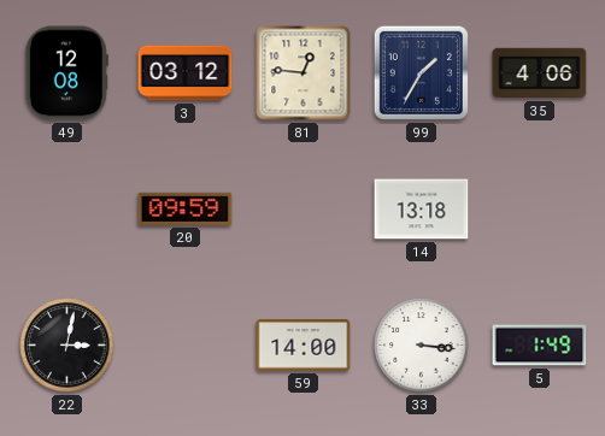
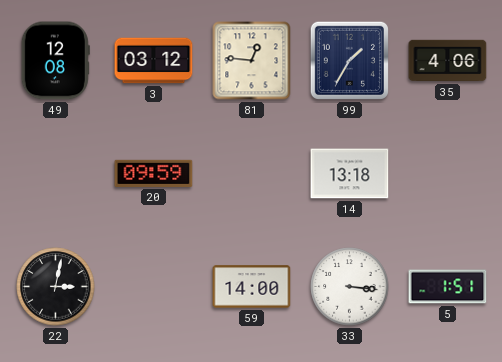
5: 1:49 -> 1:51 (448, 287)
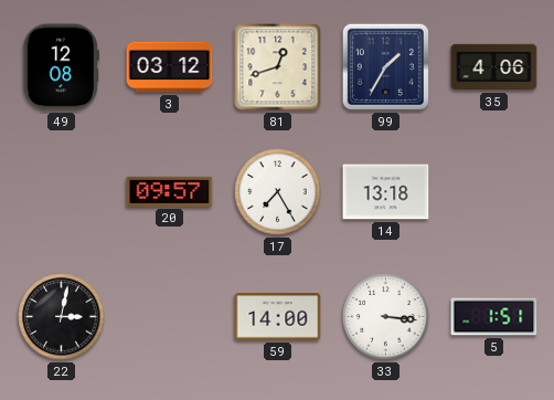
81: 12:46 -> 12:42 (278, 67)
20: 09:59 -> 09:57 (170, 191)
17: none -> 7:25 (278, 192)
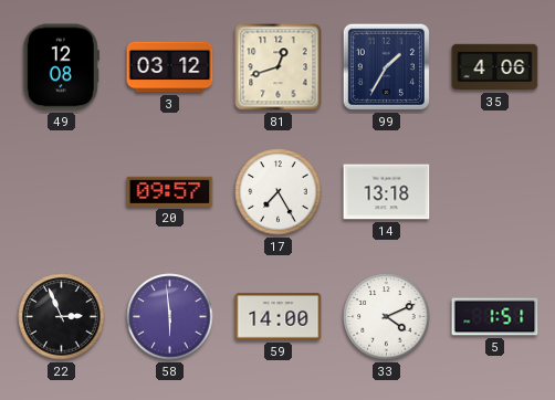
22: 3:02 -> 2:56 (62, 317)
58: none -> 5:59 (170, 317)
33: 3:16 -> 4:11 (387, 317)
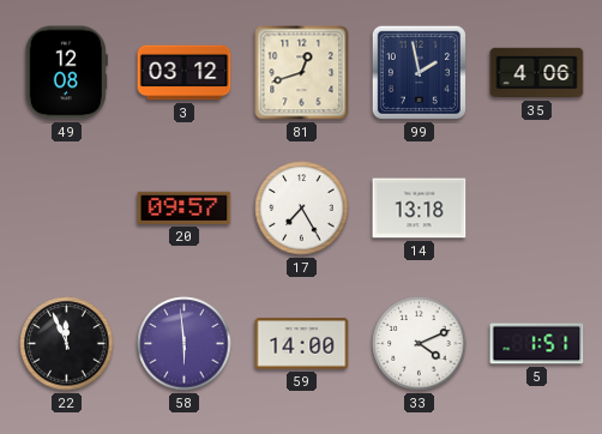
99: 1:35 -> 1:58 (419, 72)
22: 2:56 -> 11:56 (67, 344)
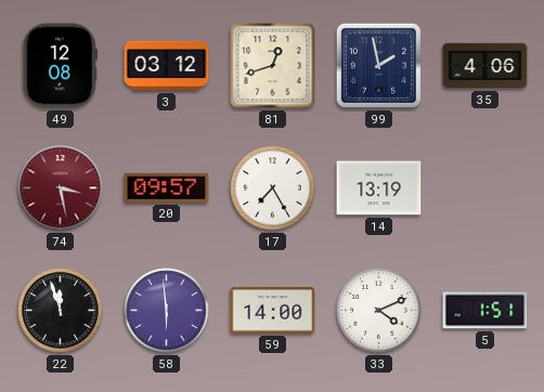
74: none -> 3:28 (61, 188)
14: 13:18 -> 13:19 (379, 188)
22: 11:56 -> 11:57 (61, 311)
